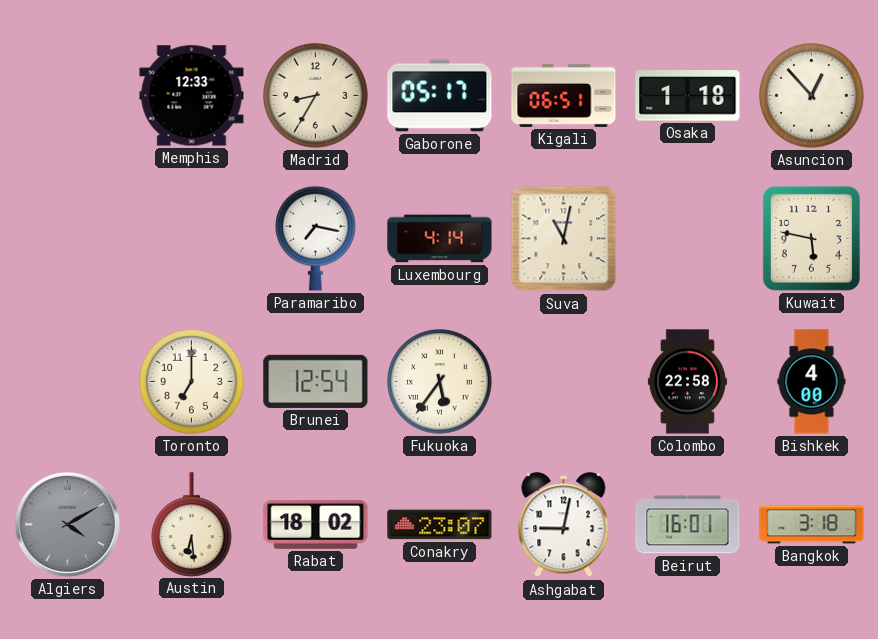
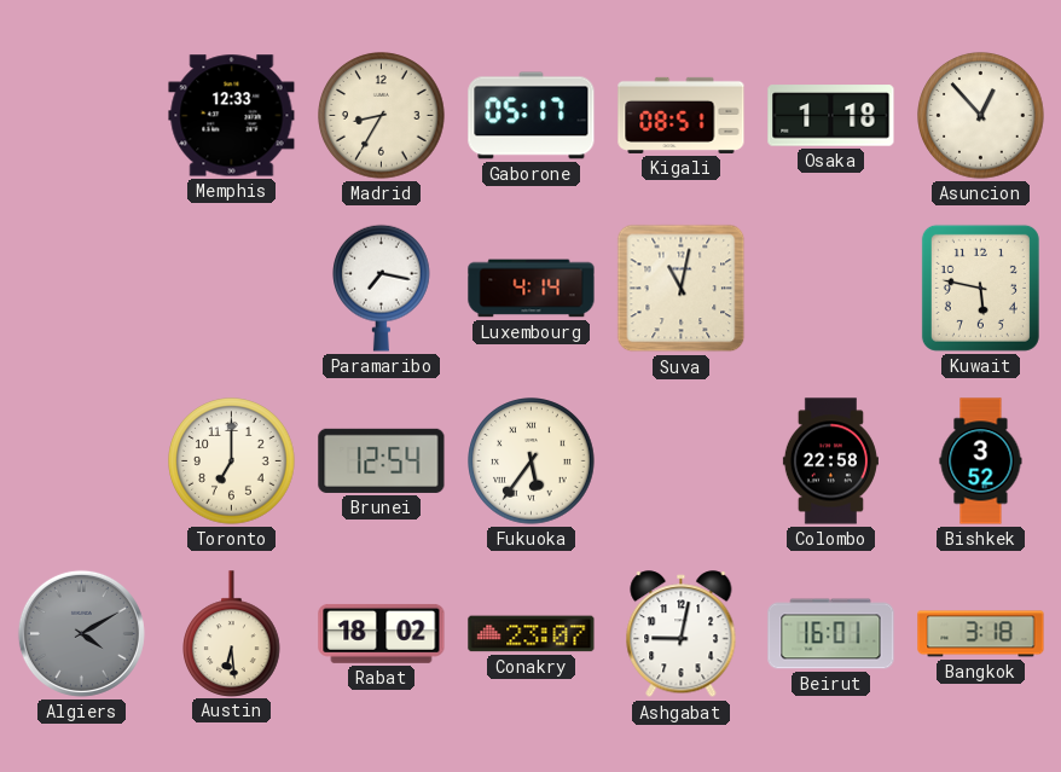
Kigali: 06:51 -> 08:51 (682, 115)
Bishkek: 4:00 -> 3:52 (981, 462)
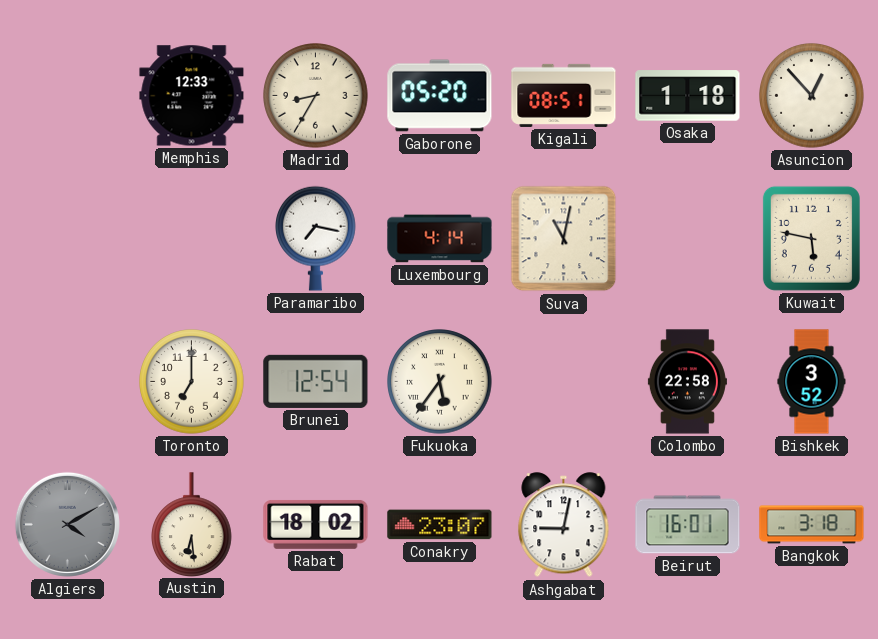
Gaborone: 05:17 -> 05:20 (440, 96)
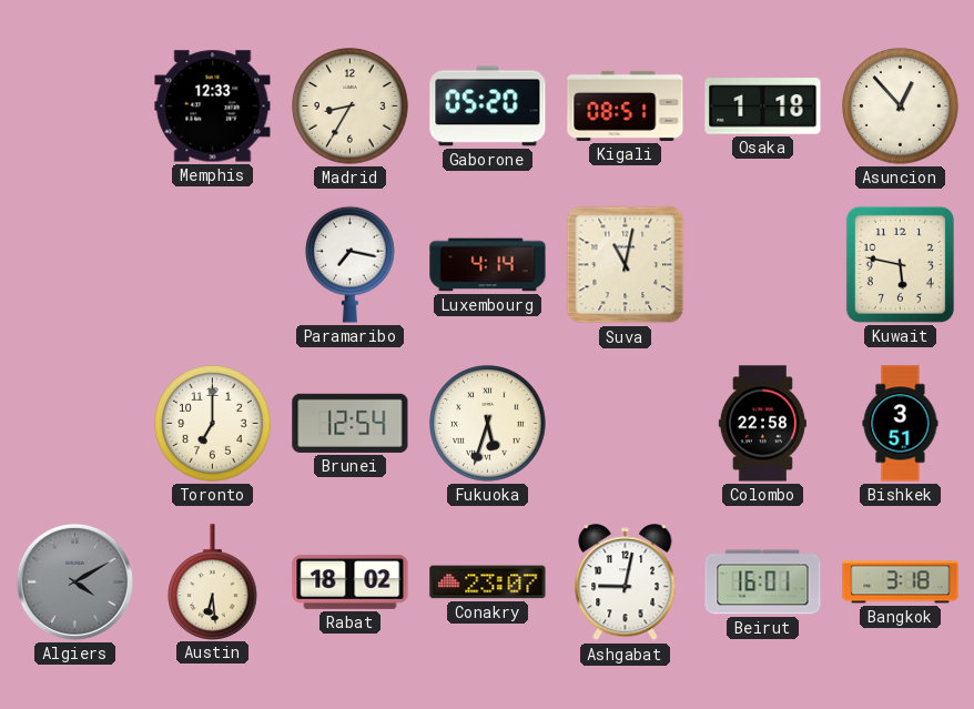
Fukuoka: 5:36 -> 5:33 (488, 424)
Bishkek: 3:52 -> 3:51 (901, 424)
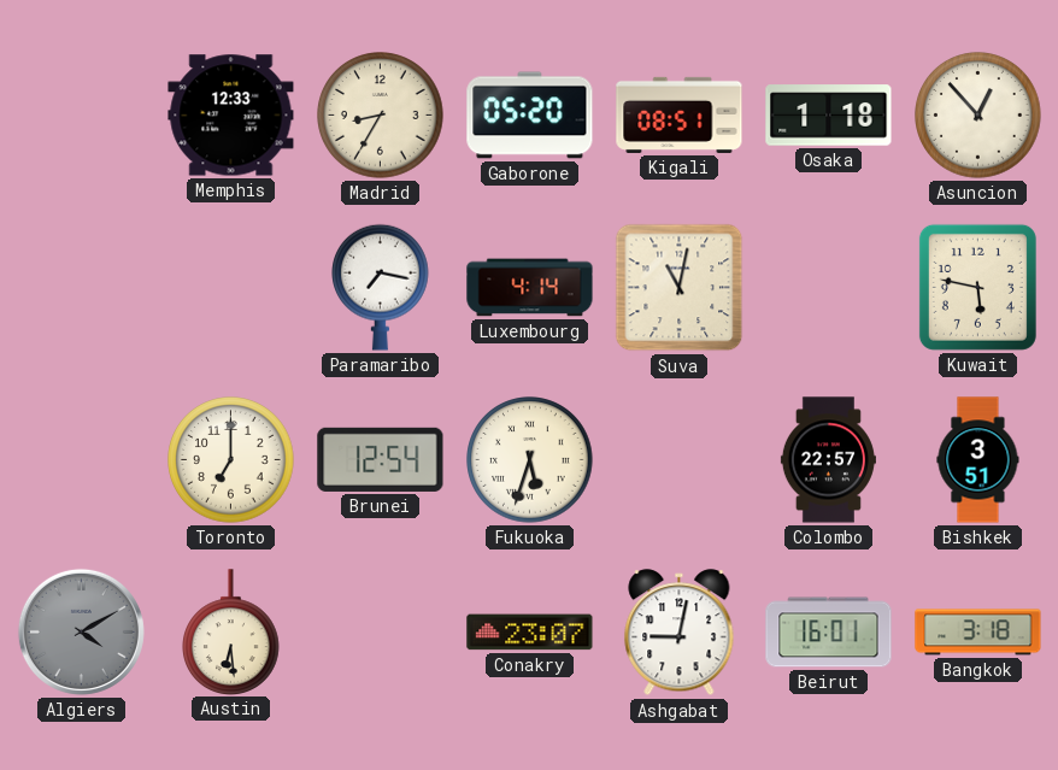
Colombo: 22:58 -> 22:57 (828, 460)
Rabat: 18:02 -> none (351, 581)
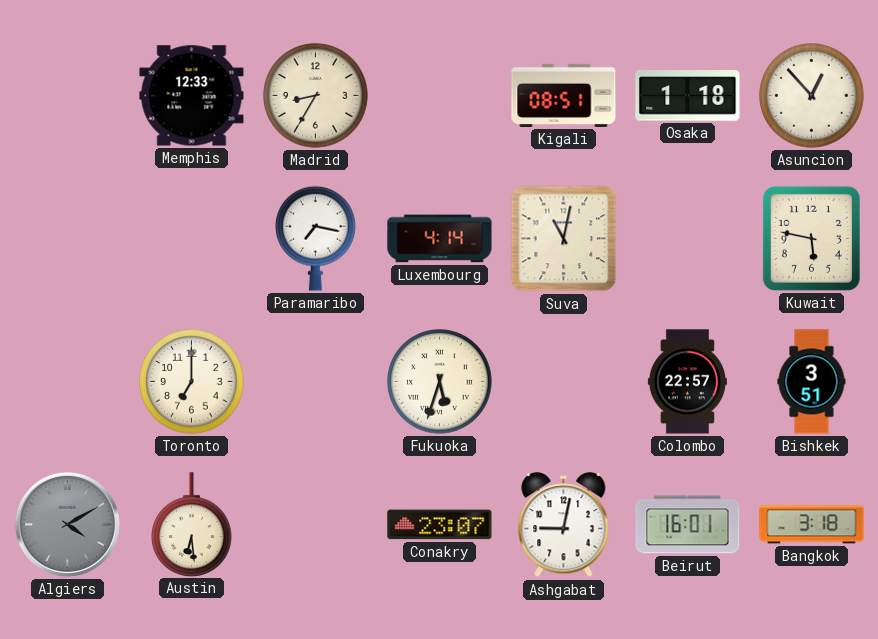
Gaborone: 05:20 -> none (530, 116)
Brunei: 12:54 -> none (381, 459)
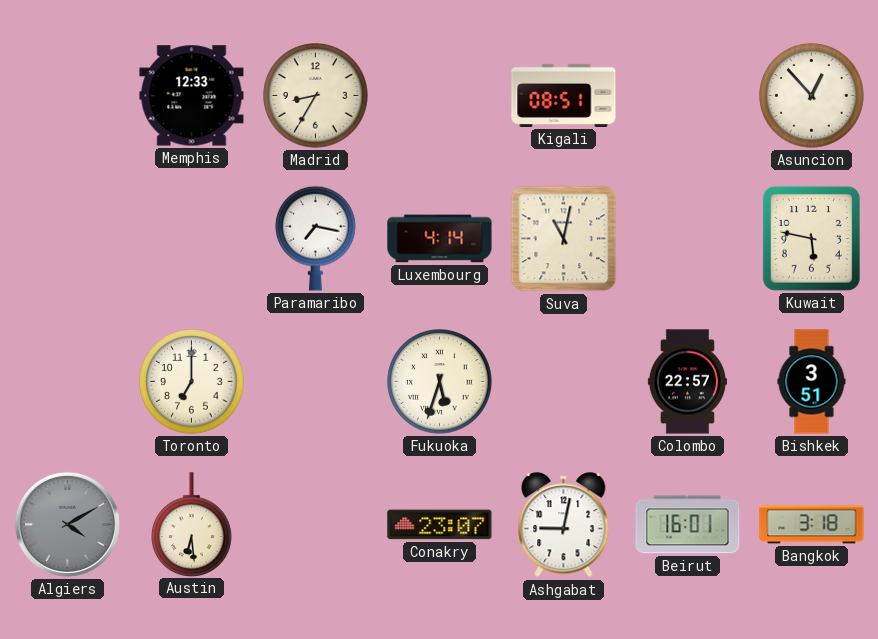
Osaka: 1:18 -> none (688, 96)
